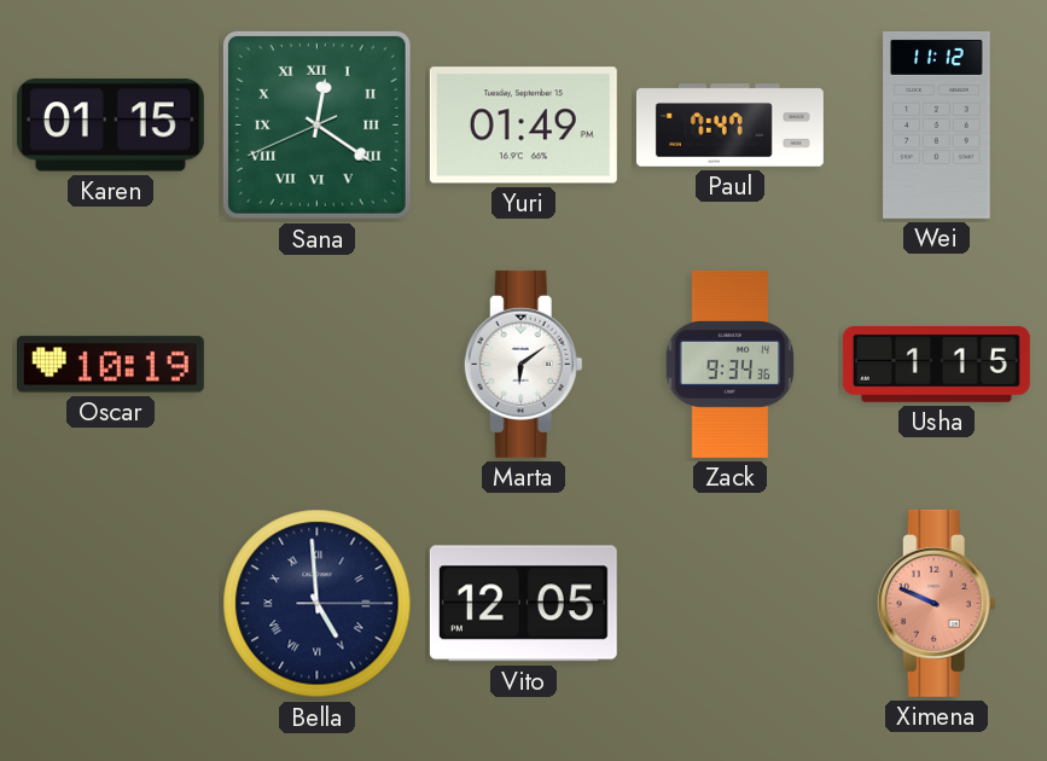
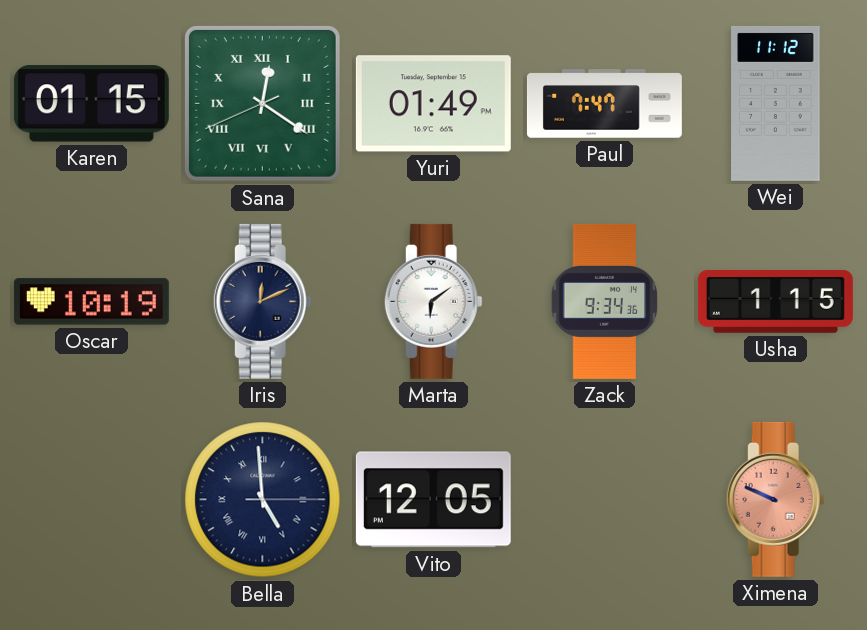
Iris: none -> 12:11 (262, 301)
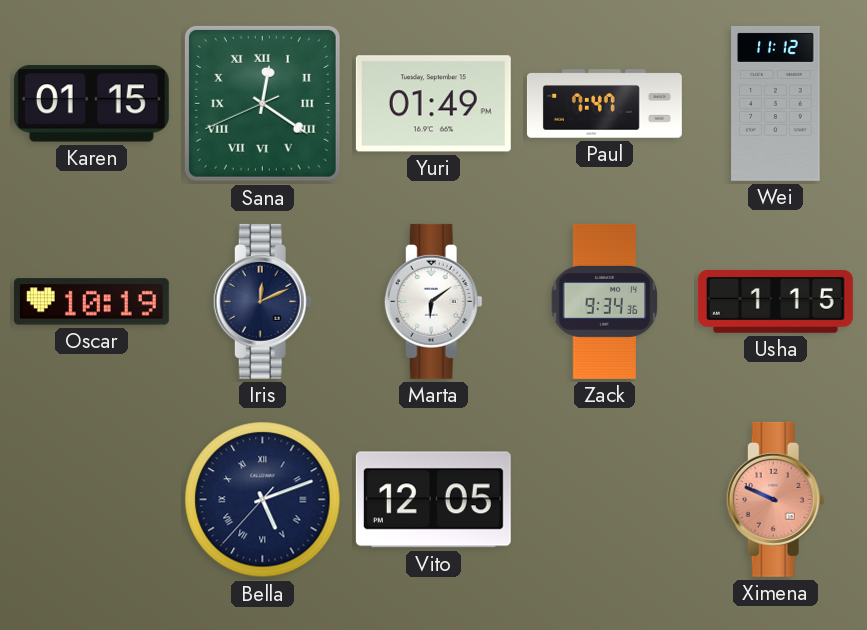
Bella: 4:59 -> 5:11 (263, 500)
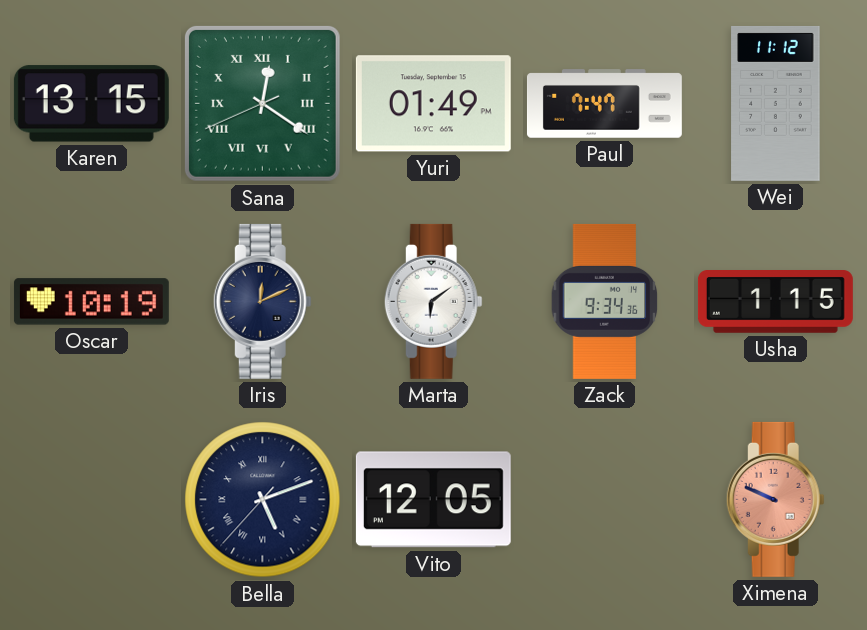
Karen: 01:15 -> 13:15 (91, 104)
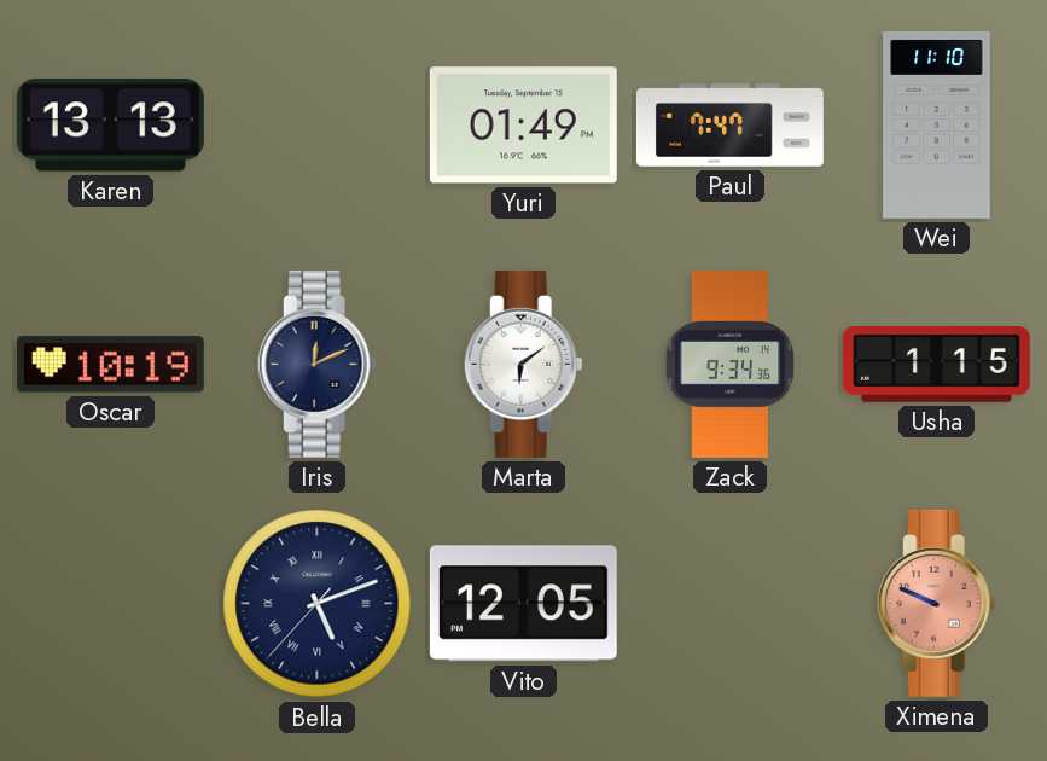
Karen: 13:15 -> 13:13 (110, 126)
Sana: 12:20 -> none (262, 103)
Wei: 11:12 -> 11:10 (937, 124)
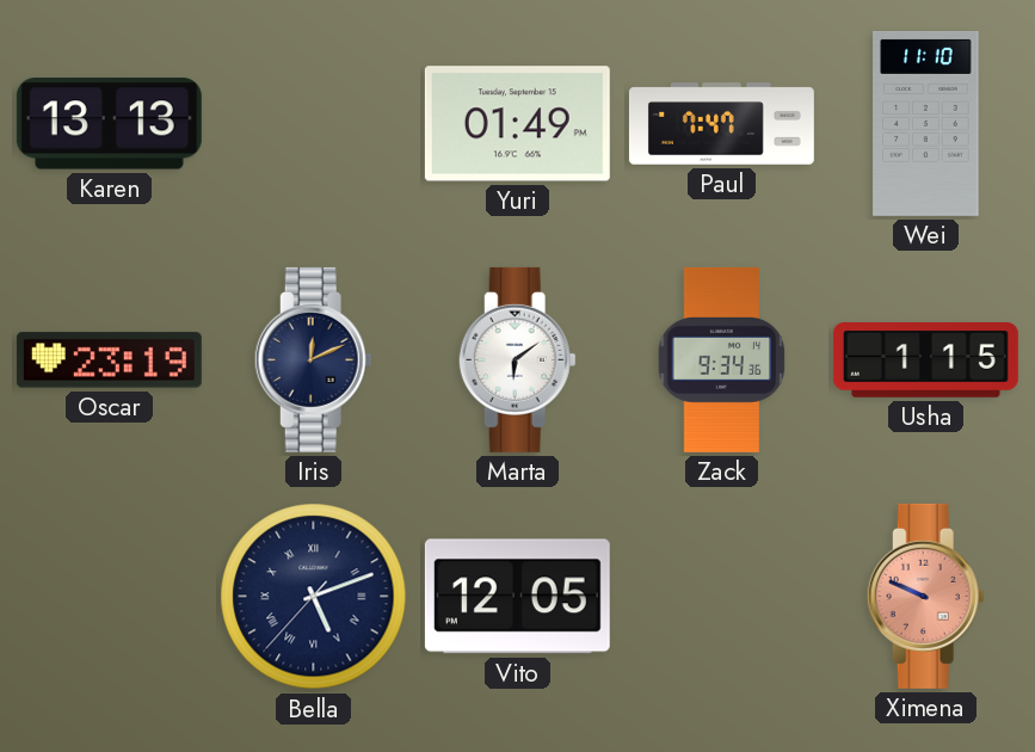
Oscar: 10:19 -> 23:19 (109, 360)
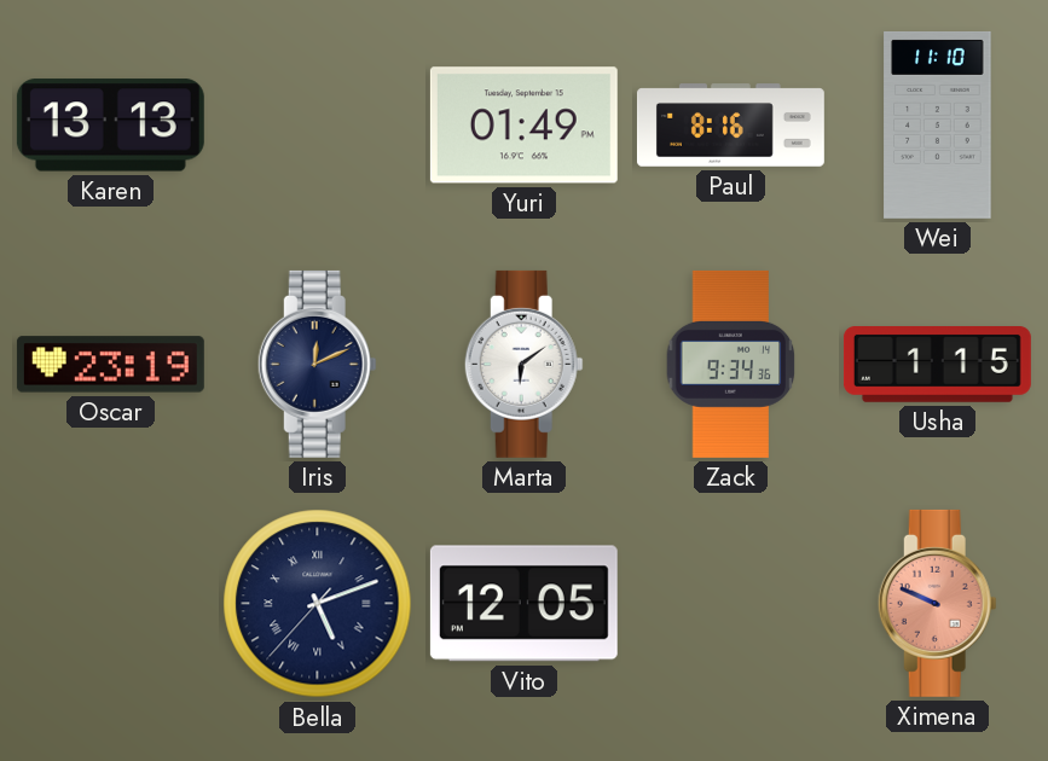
Paul: 7:47 -> 8:16 (730, 126)
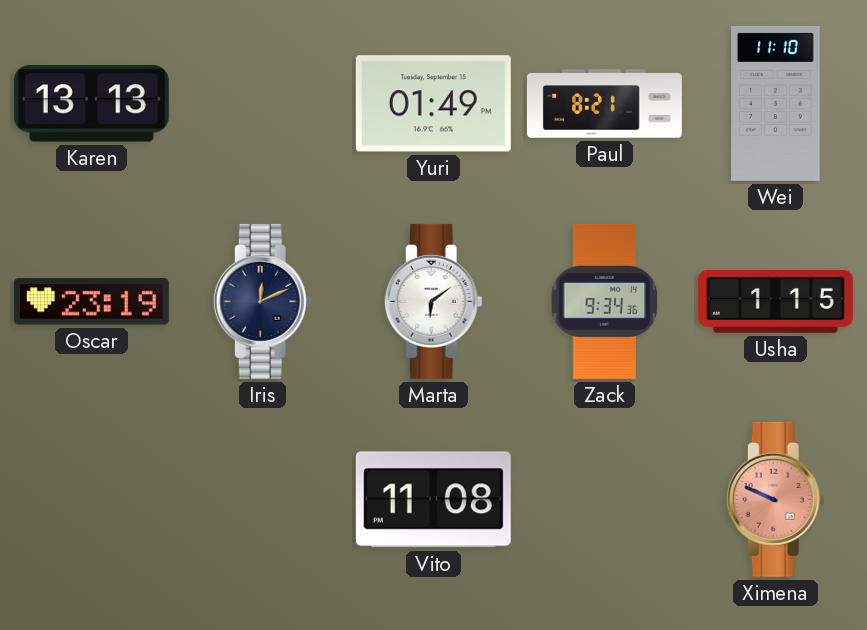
Paul: 8:16 -> 8:21 (604, 104)
Bella: 5:11 -> none (318, 604)
Vito: 12:05 -> 11:08 (433, 500)
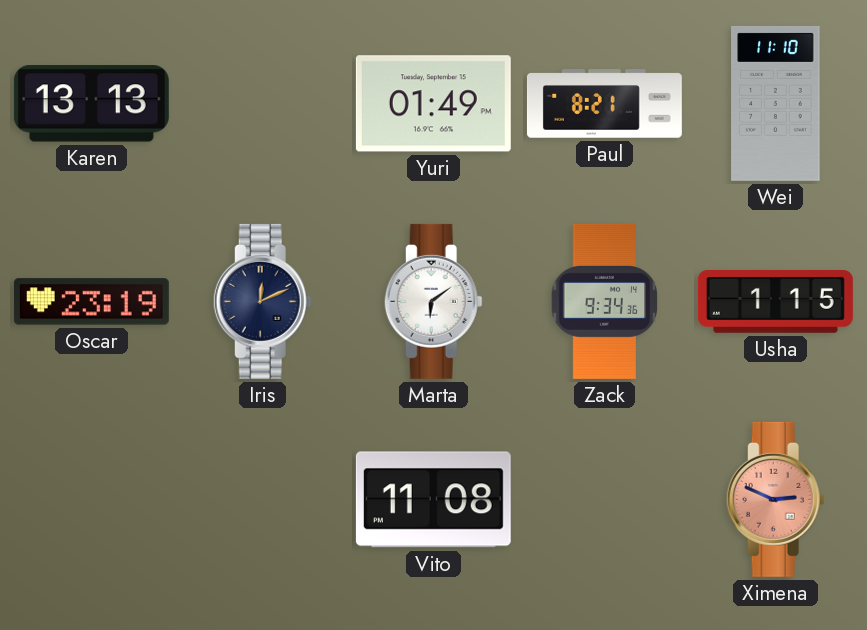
Ximena: 9:49 -> 2:49 (775, 499)
